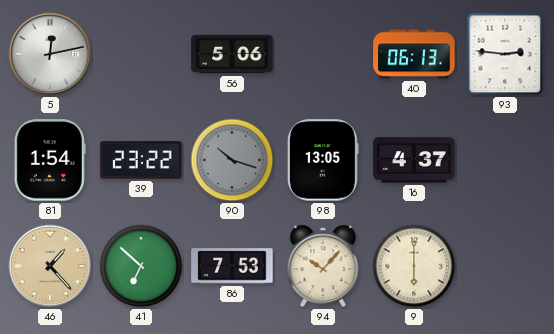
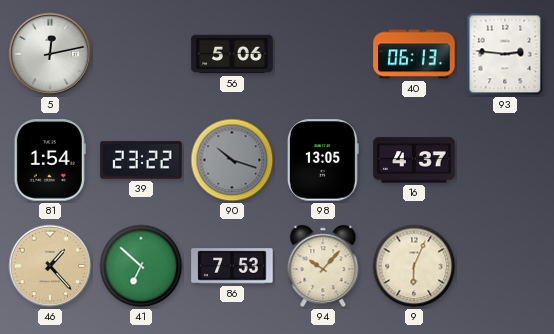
9: 6:00 -> 6:04 (414, 266)
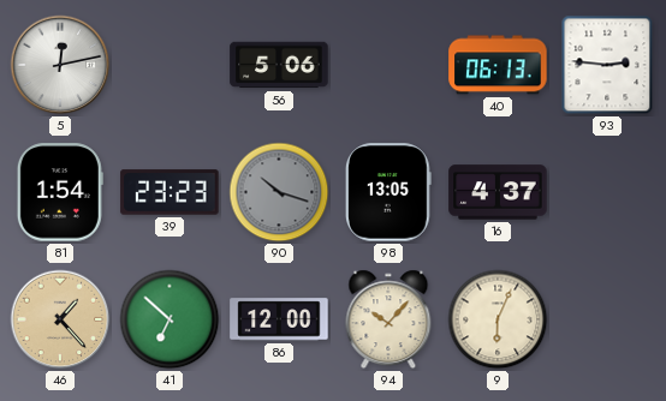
39: 23:22 -> 23:23 (170, 192)
86: 7:53 -> 12:00 (279, 319)
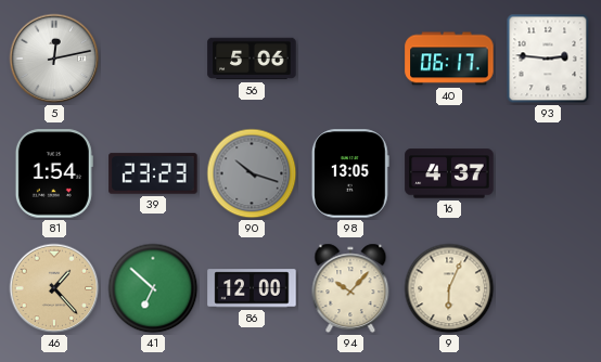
40: 06:13 -> 06:17 (449, 59)
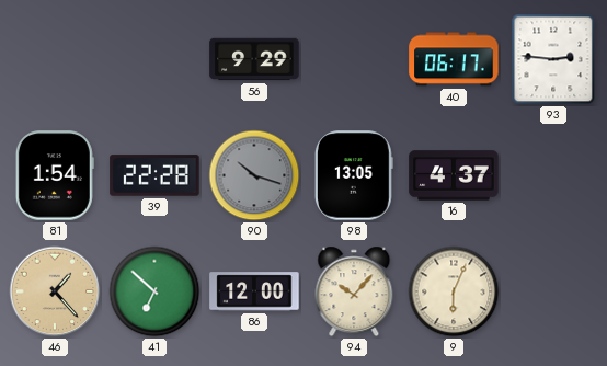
5: 12:13 -> none (54, 59)
56: 5:06 -> 9:29 (254, 59)
39: 23:23 -> 22:28 (154, 175)
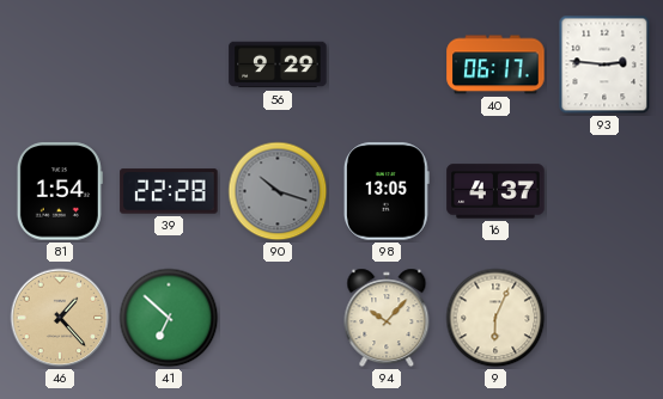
86: 12:00 -> none (254, 291)
